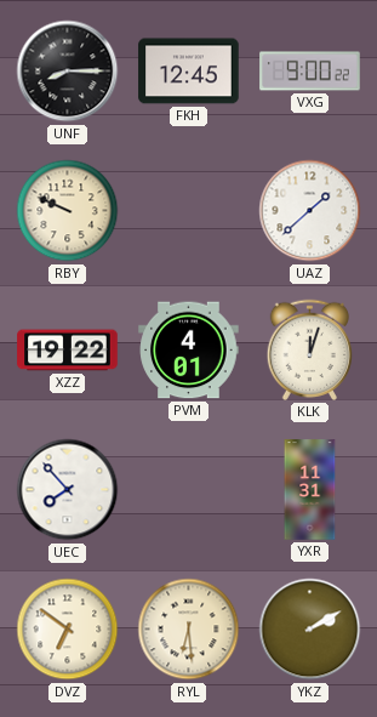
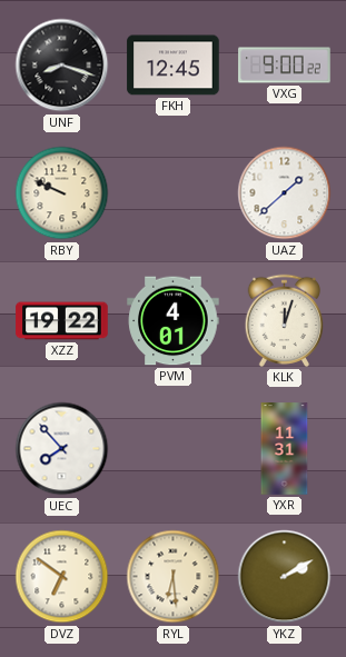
UNF: 8:15 -> 8:18 (62, 66)
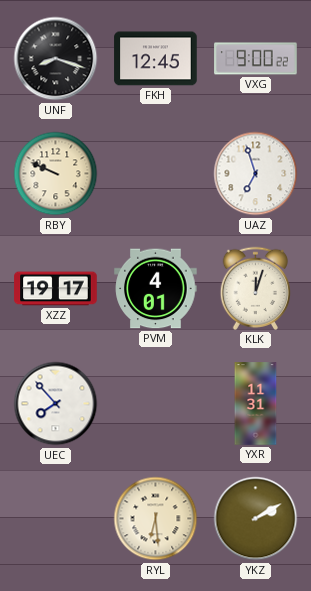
UAZ: 1:38 -> 6:57 (256, 174)
XZZ: 19:22 -> 19:17 (56, 289)
DVZ: 6:51 -> none (62, 577)
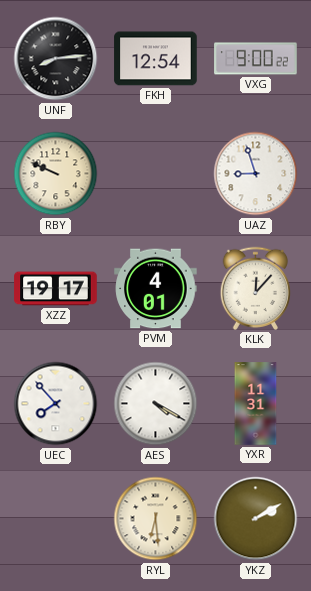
UNF: 8:18 -> 8:14 (56, 59)
FKH: 12:45 -> 12:54 (156, 59)
UAZ: 6:57 -> 8:57 (256, 174)
KLK: 12:03 -> 12:07 (255, 288)
AES: none -> 4:20 (156, 404)
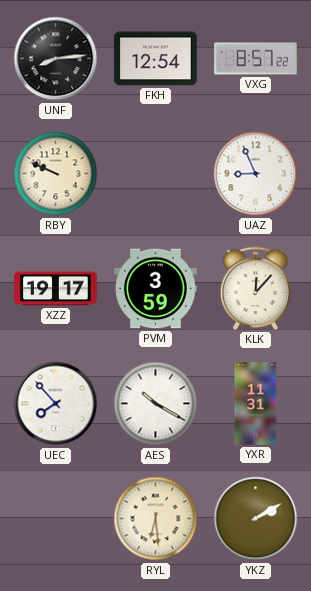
VXG: 9:00 -> 8:57 (256, 59)
UAZ: 8:57 -> 8:56 (256, 174)
PVM: 4:01 -> 3:59 (156, 289)
AES: 4:20 -> 10:20 (156, 404)
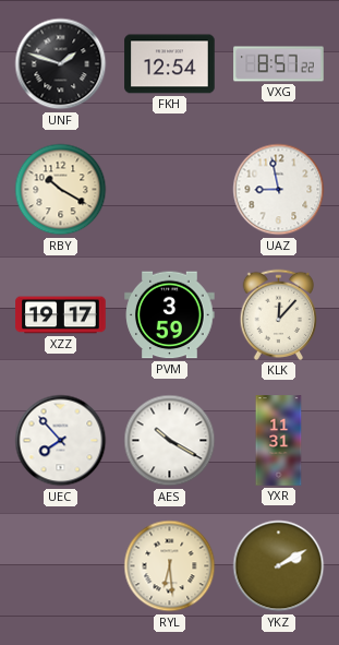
UNF: 8:14 -> 1:48 (61, 64)
RBY: 9:49 -> 10:20 (61, 190)
UAZ: 8:56 -> 8:58 (279, 190)
